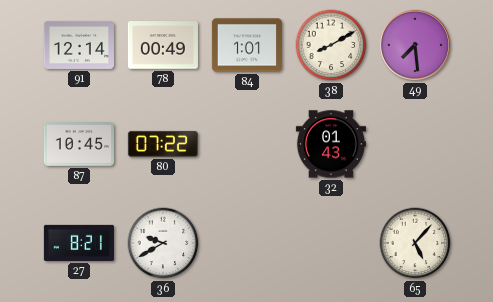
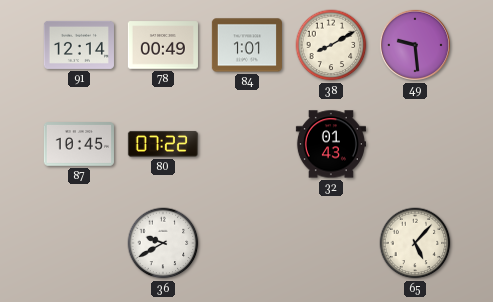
49: 7:29 -> 9:29 (415, 45)
27: 8:21 -> none (79, 243)
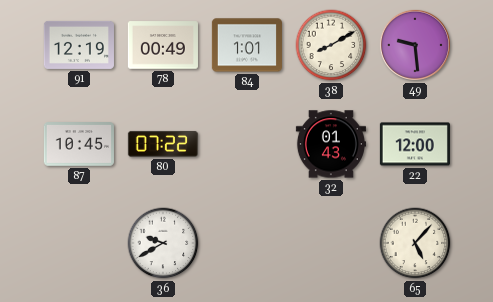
91: 12:14 -> 12:19 (79, 45)
22: none -> 12:00 (415, 144)
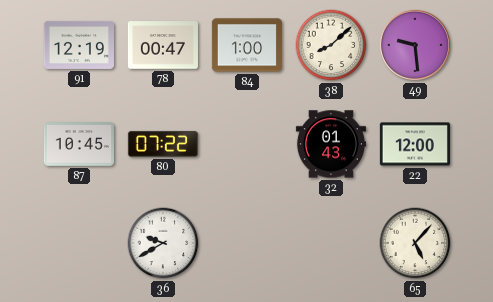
78: 00:49 -> 00:47 (163, 45)
84: 1:01 -> 1:00 (247, 45)
38: 8:10 -> 8:08 (331, 45)
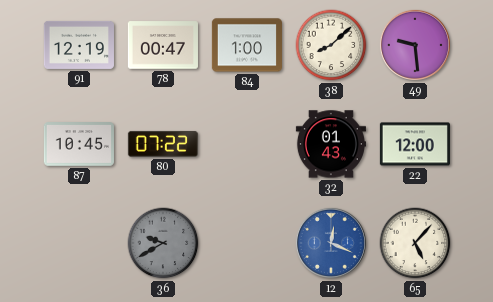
36 dial: white -> grey (163, 243)
12: none -> 12:19 (331, 243)
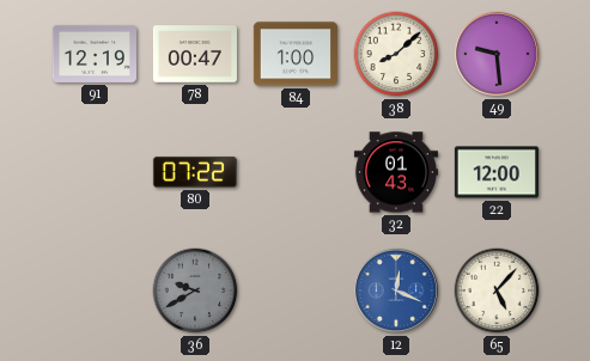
87: 10:45 -> none (79, 144)
